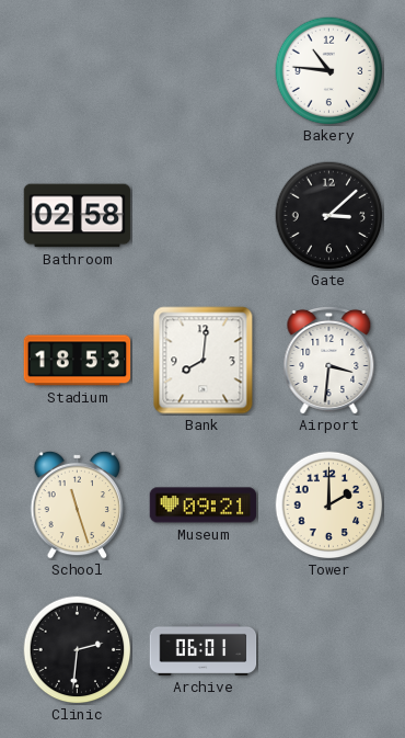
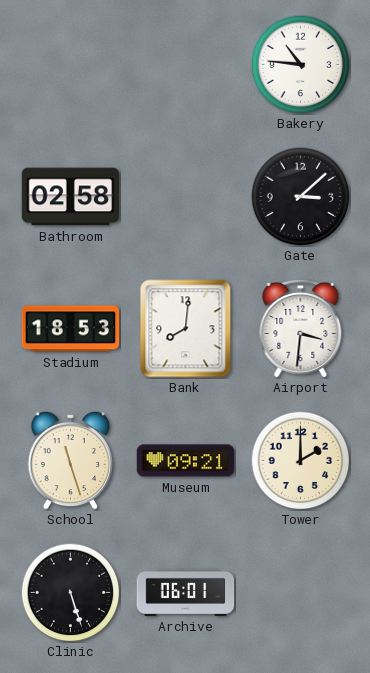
Clinic: 2:31 -> 5:27 (71, 593)
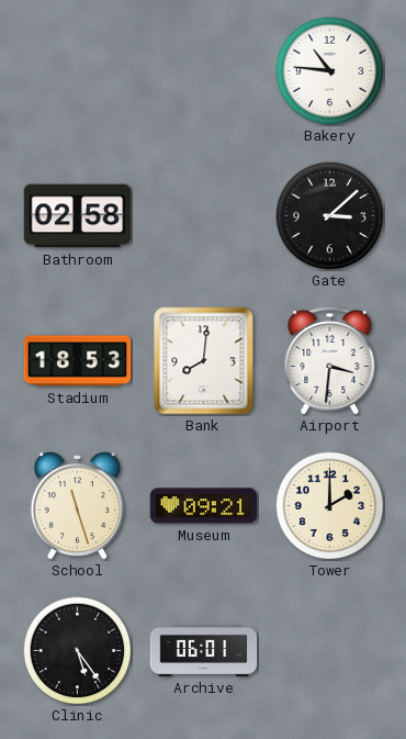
Clinic: 5:27 -> 5:24 (78, 651)
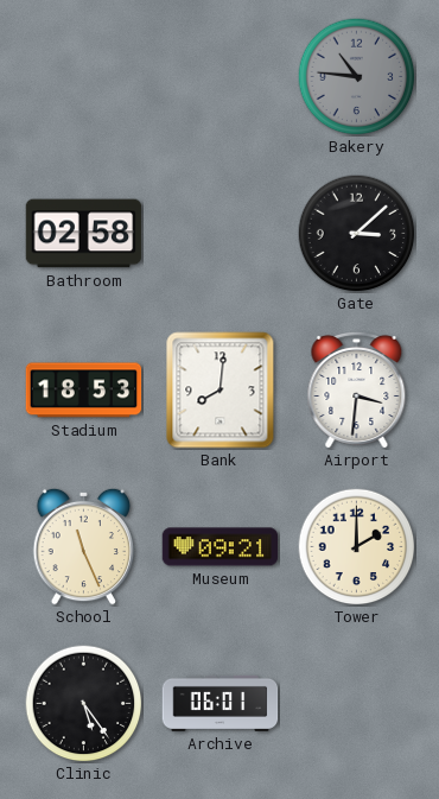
Bakery dial: white -> grey (357, 77)
School: 11:27 -> 11:26 (84, 546)
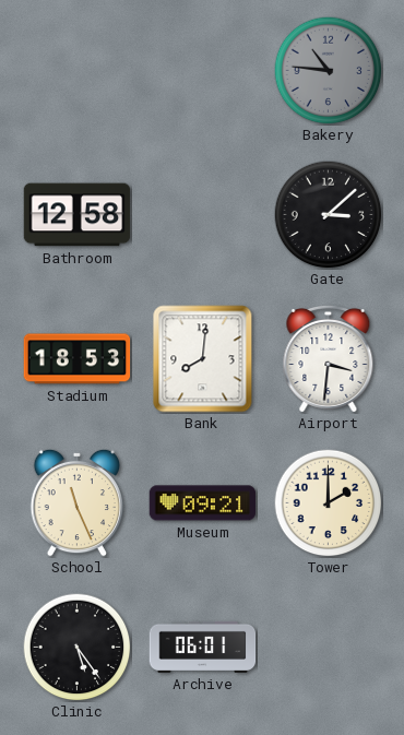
Bathroom: 02:58 -> 12:58 (78, 215)
